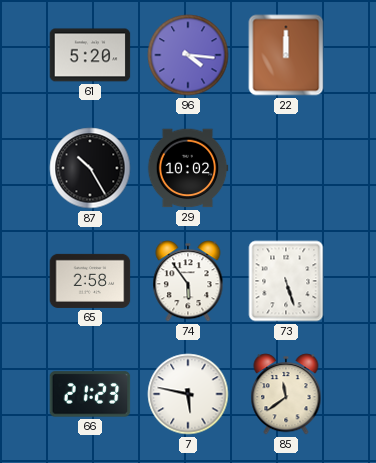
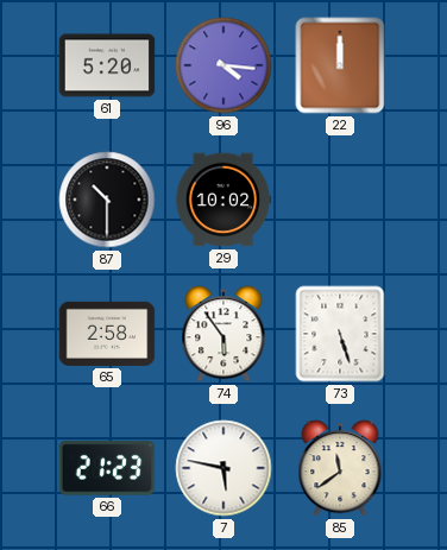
87: 10:25 -> 10:30 (107, 200)
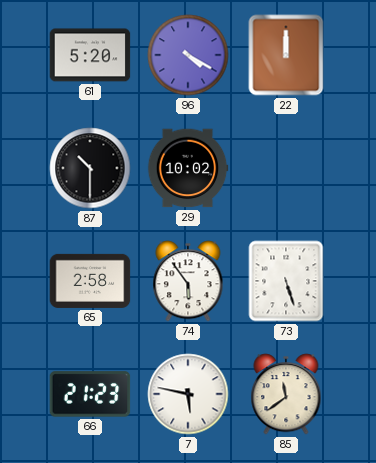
96: 4:16 -> 4:20 (188, 55)
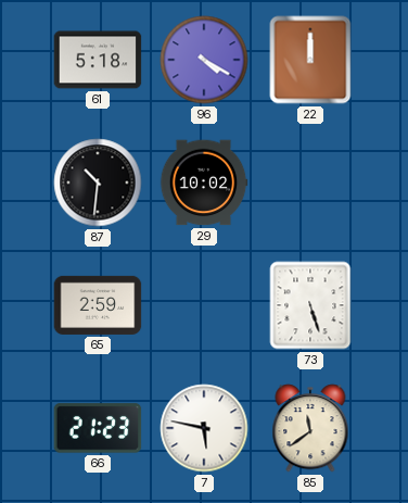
61: 5:20 -> 5:18 (98, 60)
87: 10:30 -> 10:31 (98, 183)
65: 2:58 -> 2:59 (98, 305)
74: 5:54 -> none (188, 281)
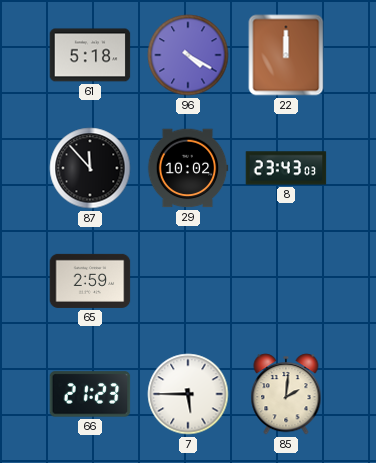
87: 10:31 -> 11:53 (90, 168)
8: none -> 23:43 (286, 168)
73: 5:27 -> none (310, 305)
7: 5:47 -> 5:45 (188, 394)
85: 11:39 -> 2:01 (286, 394)
